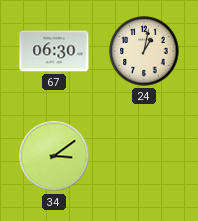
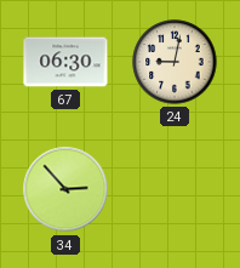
24: 1:02 -> 9:02 (175, 62)
34: 3:09 -> 2:53 (65, 189)
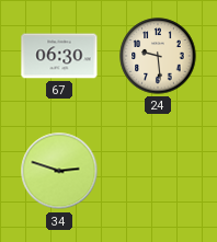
24: 9:02 -> 9:29 (158, 56)
34: 2:53 -> 2:48 (59, 171)
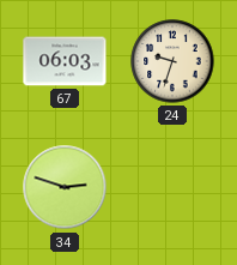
67: 06:30 -> 06:03 (65, 61)
24: 9:29 -> 9:33 (172, 61)
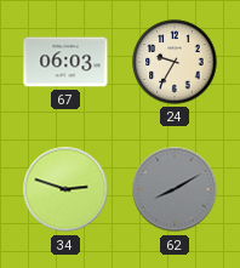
24: 9:33 -> 9:35 (175, 62)
62: none -> 8:10 (175, 189)
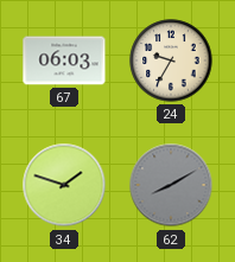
34: 2:48 -> 1:48 (64, 185)
